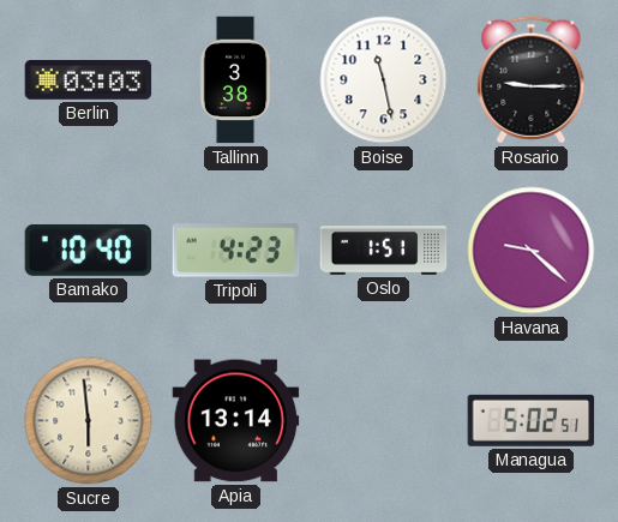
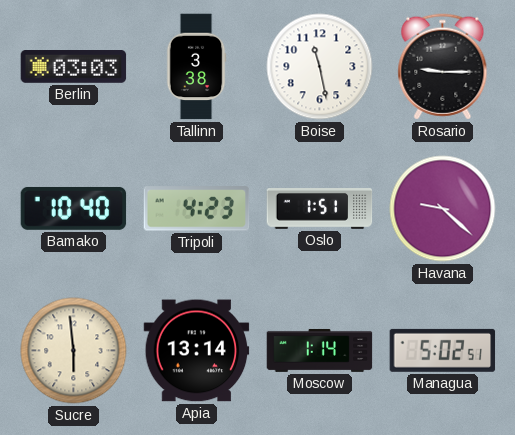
Moscow: none -> 1:14 (320, 350)
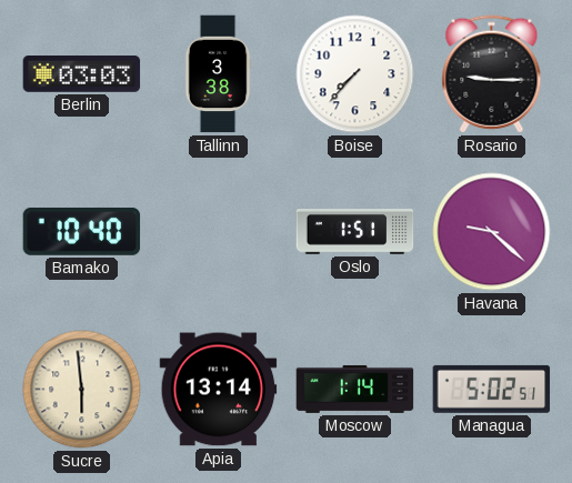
Boise: 11:28 -> 7:37 (355, 74)
Tripoli: 4:23 -> none (197, 209)
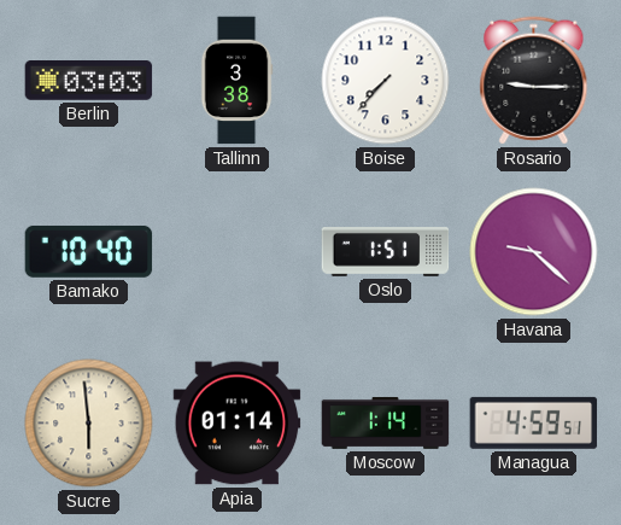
Apia: 13:14 -> 01:14 (238, 424)
Managua: 5:02 -> 4:59 (534, 422)
